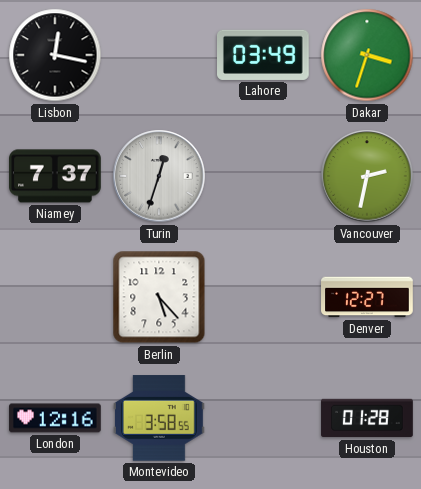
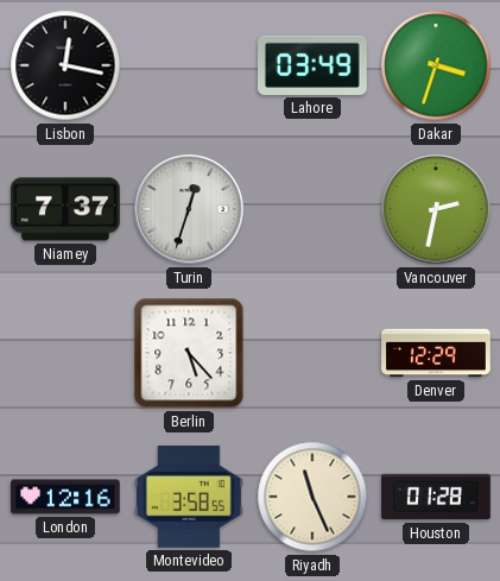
Denver: 12:27 -> 12:29 (436, 353)
Riyadh: none -> 11:26 (312, 497)
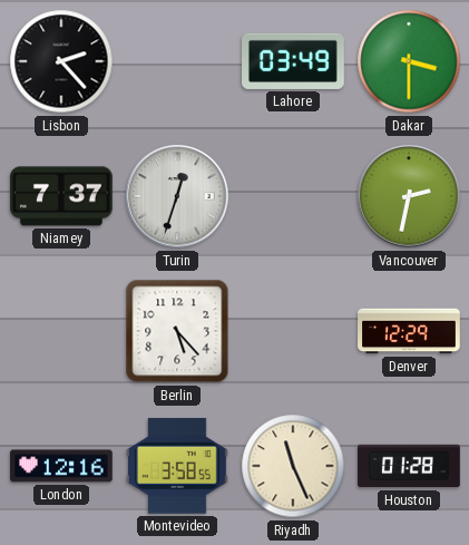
Lisbon: 12:17 -> 2:23 (61, 61)
Dakar: 3:33 -> 3:30 (409, 61)
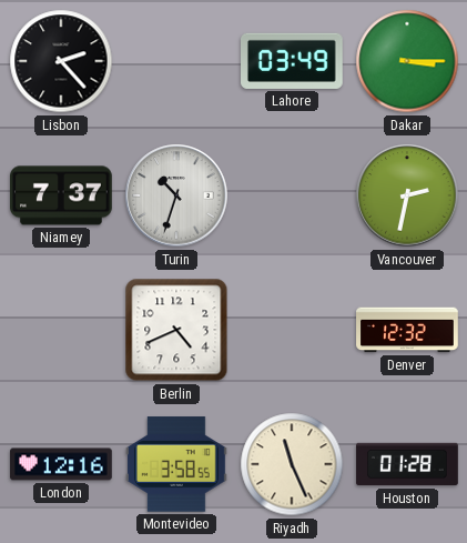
Dakar: 3:30 -> 3:15 (407, 61)
Turin: 12:33 -> 10:33 (176, 195)
Berlin: 5:23 -> 4:41 (176, 330)
Denver: 12:29 -> 12:32 (407, 330)
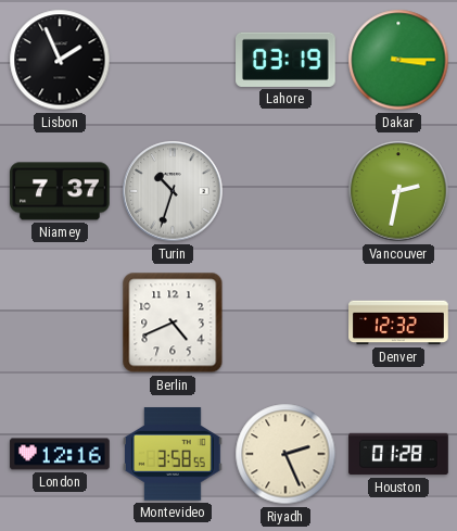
Lisbon: 2:23 -> 1:56 (60, 60)
Lahore: 03:49 -> 03:19 (287, 60)
Riyadh: 11:26 -> 2:26 (285, 454)
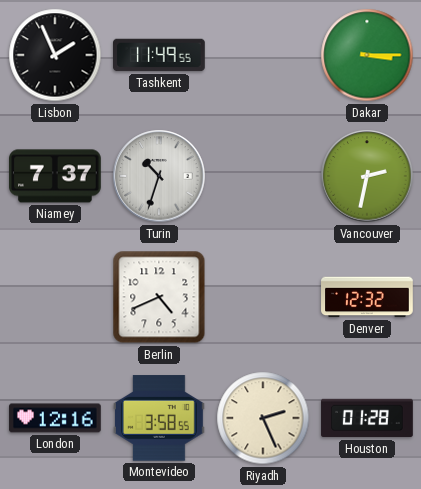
Tashkent: none -> 11:49 (160, 55)
Lahore: 03:19 -> none (287, 60)
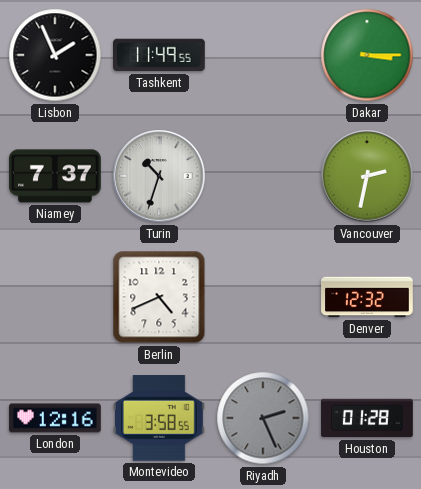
Riyadh dial: cream -> grey (263, 418)
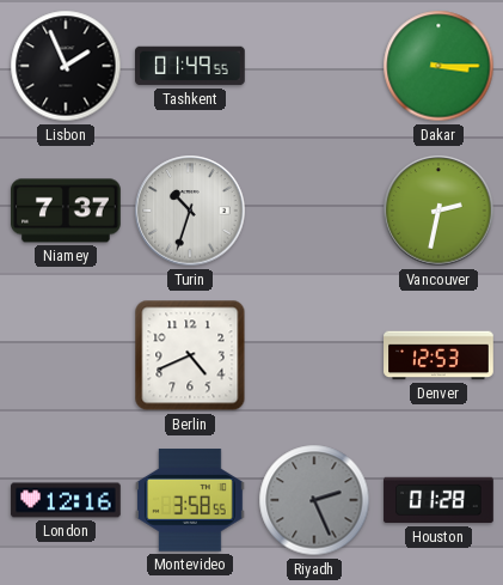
Tashkent: 11:49 -> 01:49 (191, 66)
Denver: 12:32 -> 12:53 (438, 355)
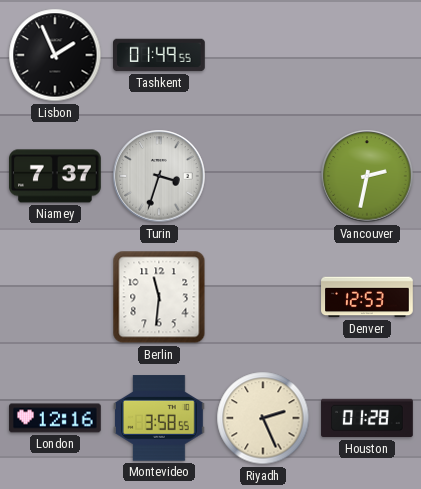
Dakar: 3:15 -> none (438, 66)
Turin: 10:33 -> 3:33 (159, 176)
Berlin: 4:41 -> 11:31 (159, 297)
Riyadh dial: grey -> cream (263, 418)
